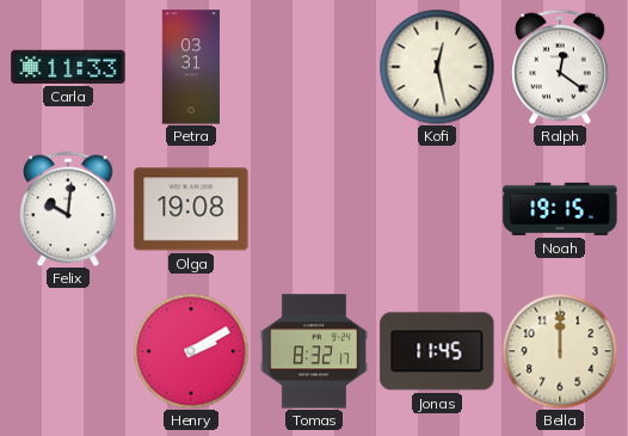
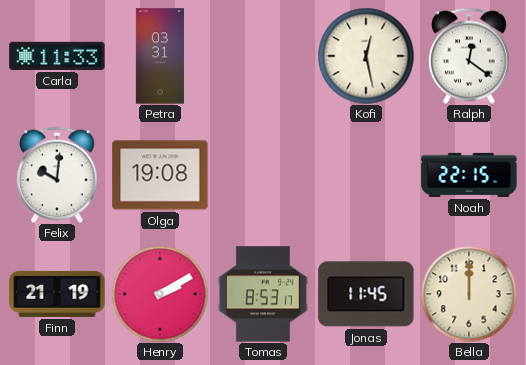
Noah: 19:15 -> 22:15 (469, 175)
Finn: none -> 21:19 (57, 294)
Tomas: 8:32 -> 8:53 (263, 294)
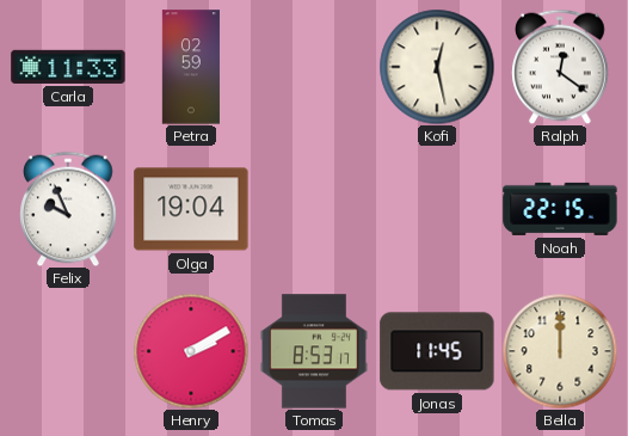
Petra: 03:31 -> 02:59 (191, 67)
Felix: 10:01 -> 9:56 (68, 209)
Olga: 19:08 -> 19:04 (191, 209)
Finn: 21:19 -> none (57, 294)
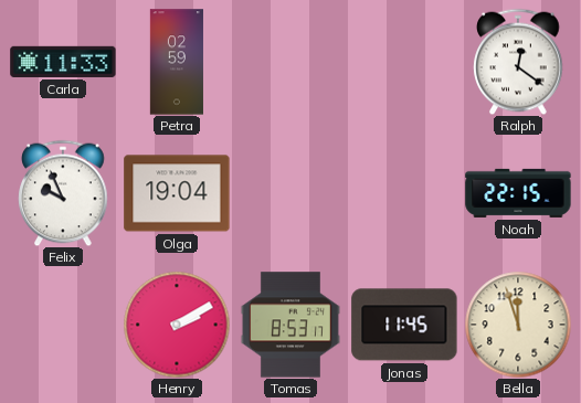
Kofi: 12:28 -> none (437, 67)
Bella: 12:00 -> 11:57 (518, 325)
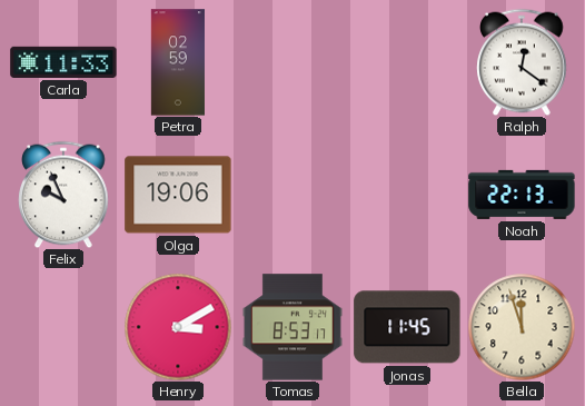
Olga: 19:04 -> 19:06 (178, 195)
Noah: 22:15 -> 22:13 (522, 195)
Henry: 2:10 -> 3:10 (178, 327)
